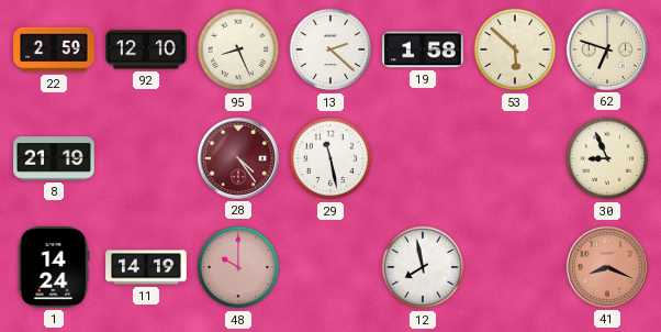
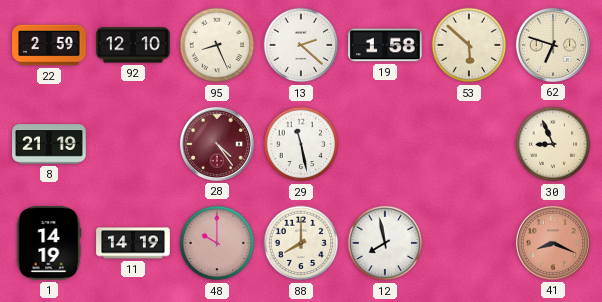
1: 14:24 -> 14:19 (49, 243)
88: none -> 8:00 (301, 243)
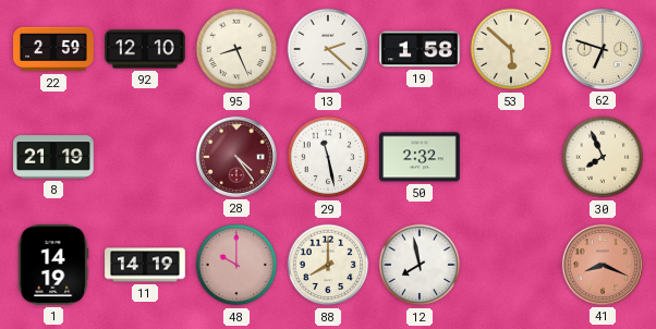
50: none -> 2:32 (420, 157)
30: 8:56 -> 7:56 (603, 157)
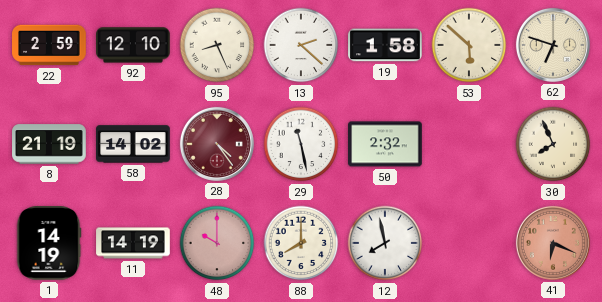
58: none -> 14:02 (133, 144)
41: 8:19 -> 6:19 (553, 243)
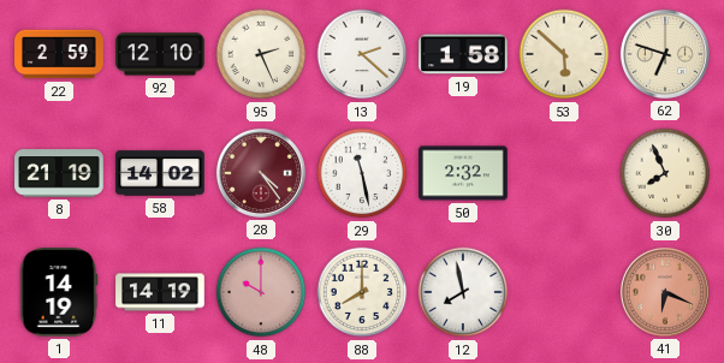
95: 8:26 -> 2:26 (261, 54)
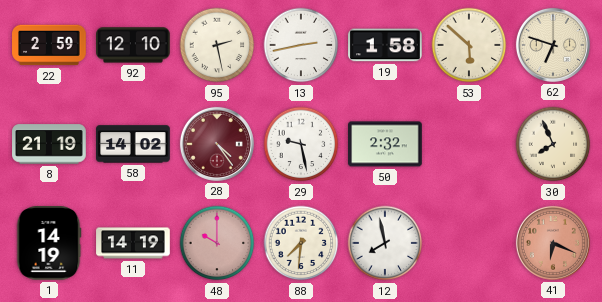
95: 2:26 -> 2:28 (217, 45)
13: 2:22 -> 2:43 (301, 45)
29: 11:28 -> 9:28 (301, 144)
88: 8:00 -> 7:31 (301, 243)
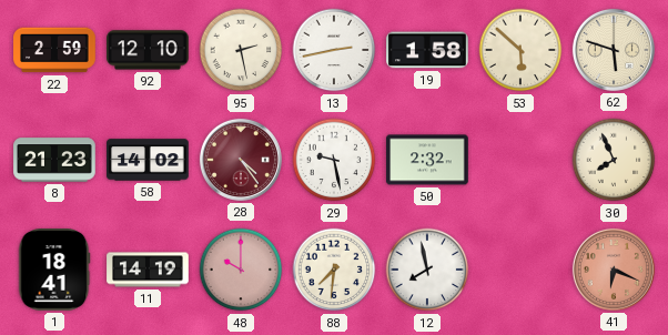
62: 6:48 -> 5:48 (614, 50)
8: 21:19 -> 21:23 (54, 160)
1: 14:19 -> 18:41 (54, 270)
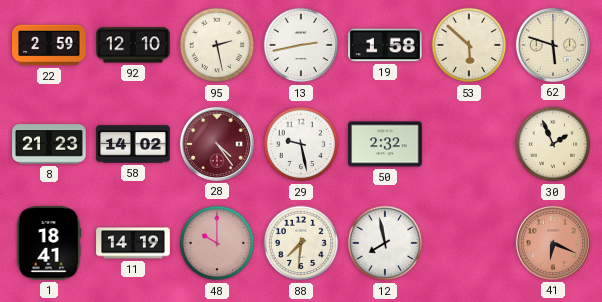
30: 7:56 -> 1:56 (553, 144)
